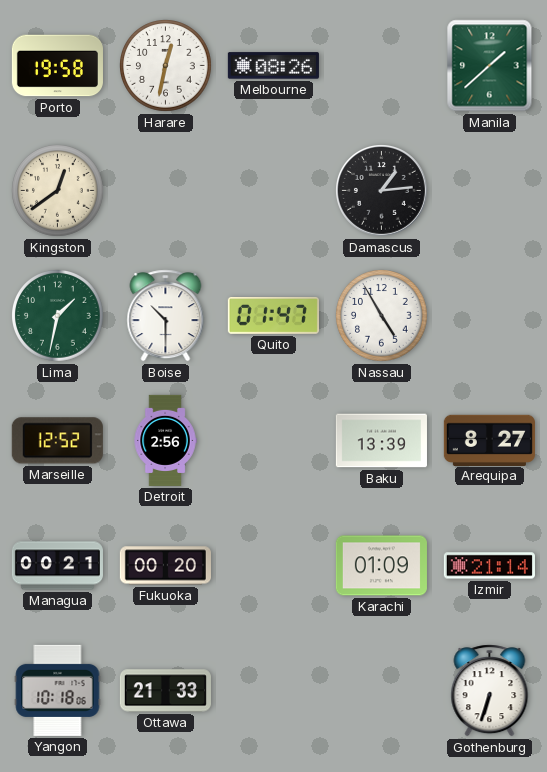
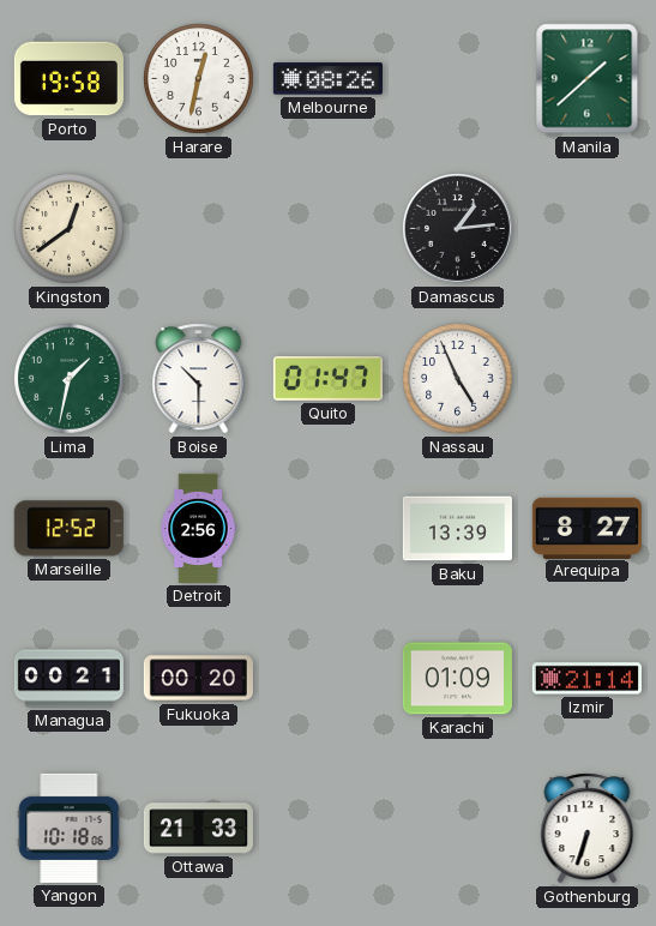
Nassau: 4:55 -> 4:56 (458, 379)
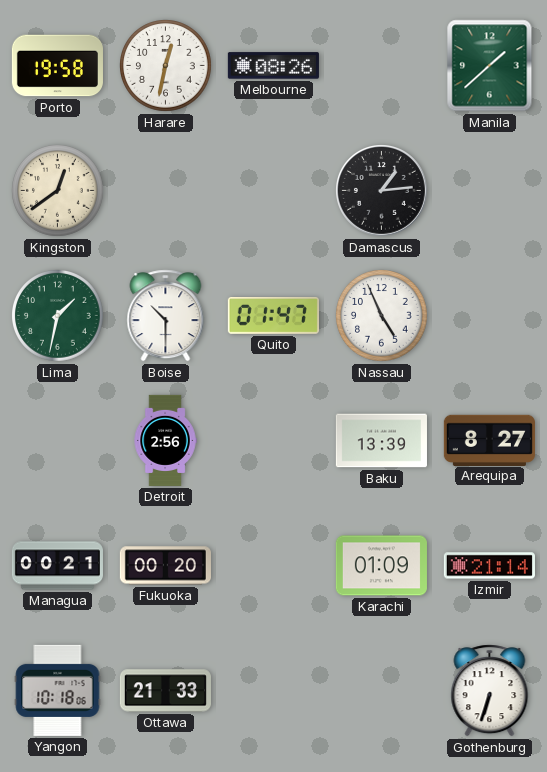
Marseille: 12:52 -> none (68, 529)
